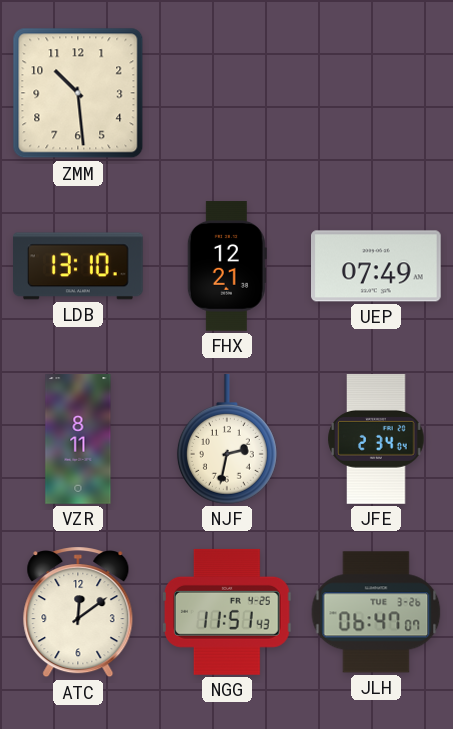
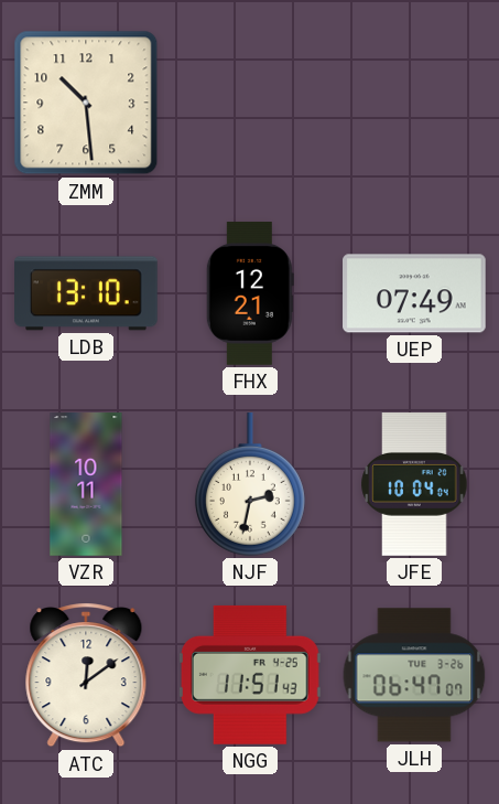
VZR: 8:11 -> 10:11 (86, 484)
JFE: 2:34 -> 10:04 (414, 484)
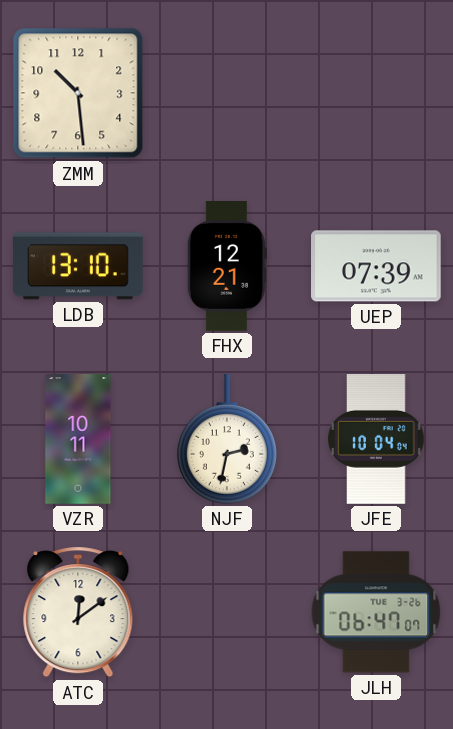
UEP: 07:49 -> 07:39 (377, 266)
NGG: 11:51 -> none (250, 675)
